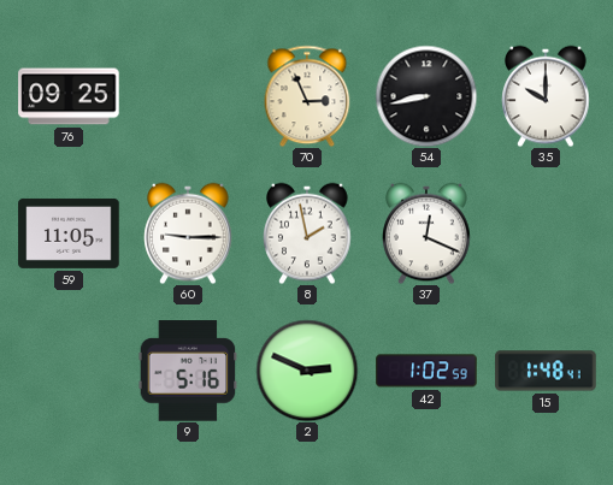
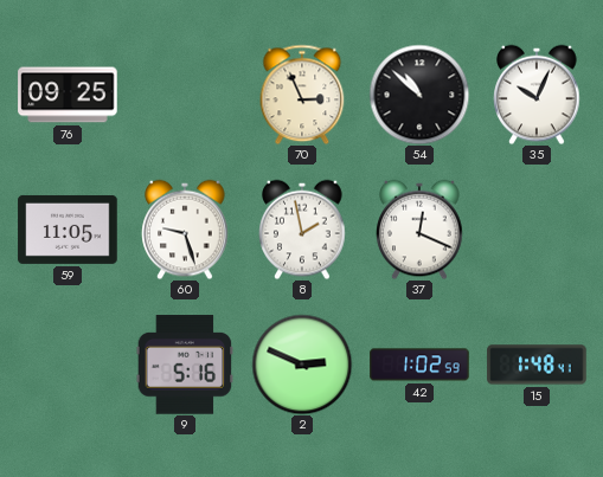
54: 8:43 -> 10:52 (419, 95)
35: 10:00 -> 10:04 (537, 95)
60: 9:15 -> 9:27 (185, 230)
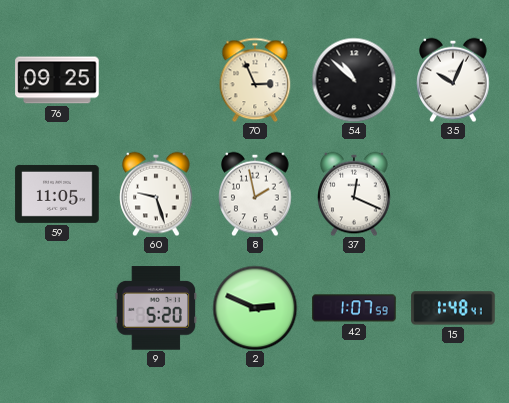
9: 5:16 -> 5:20 (156, 308)
42: 1:02 -> 1:07 (354, 308)
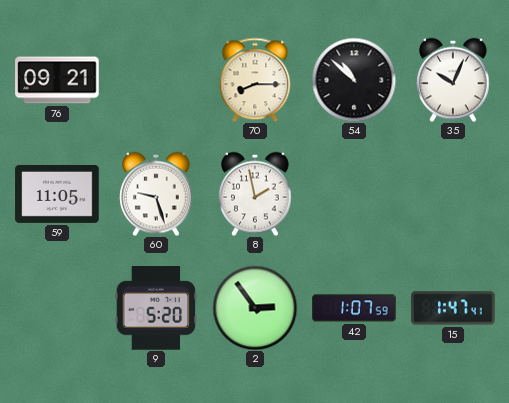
76: 09:25 -> 09:21 (57, 80)
70: 2:56 -> 8:15 (255, 80)
37: 12:19 -> none (354, 194)
2: 2:49 -> 2:54 (255, 308)
15: 1:48 -> 1:47 (453, 308)
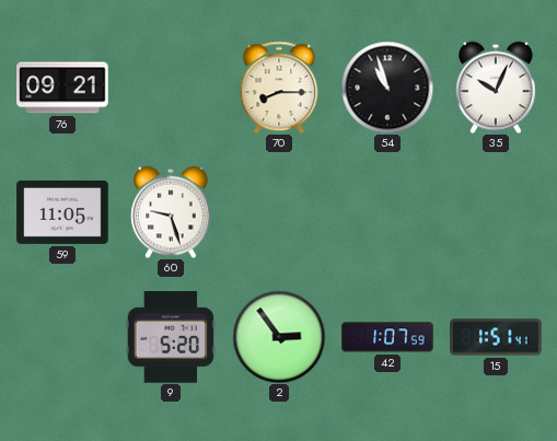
54: 10:52 -> 10:57 (387, 88)
8: 1:58 -> none (255, 194)
15: 1:47 -> 1:51 (496, 337)
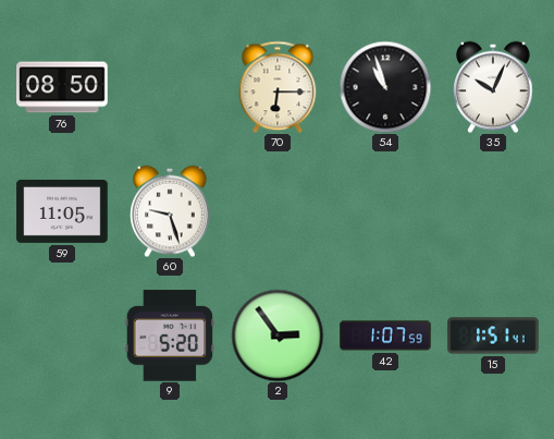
76: 09:21 -> 08:50 (62, 87)
70: 8:15 -> 6:15 (278, 87)
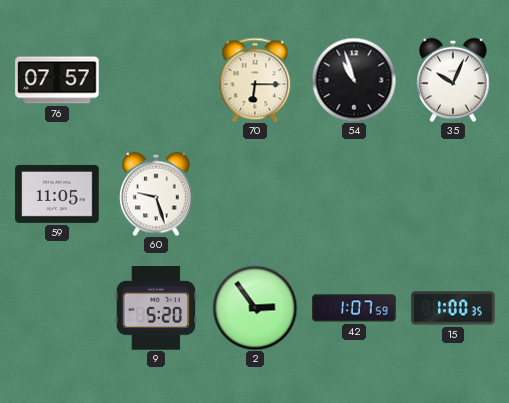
76: 08:50 -> 07:57 (57, 80)
15: 1:51 -> 1:00 (453, 308)
